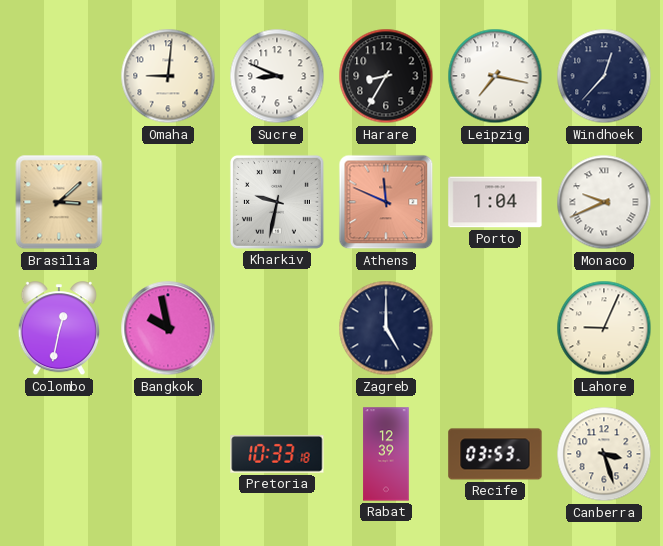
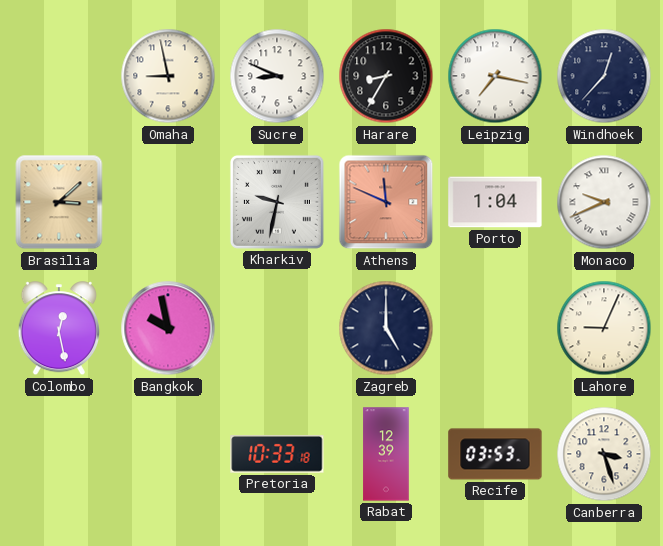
Omaha: 9:01 -> 8:58 (168, 76)
Colombo: 12:32 -> 12:28 (58, 329)
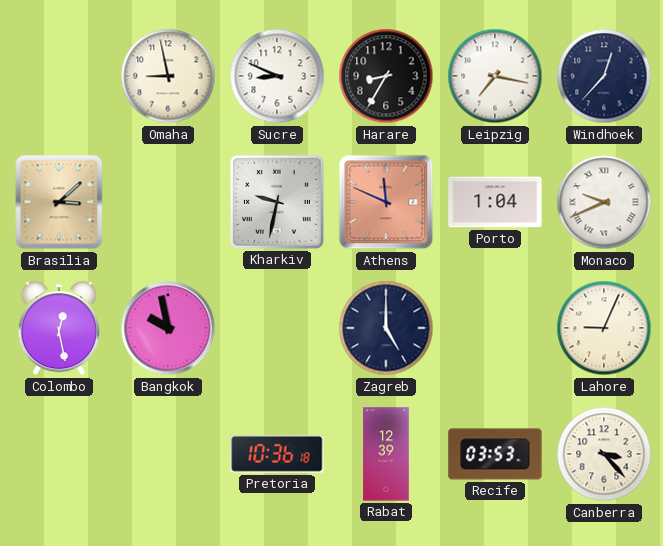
Pretoria: 10:33 -> 10:36 (277, 455)
Canberra: 3:27 -> 3:23 (604, 454)
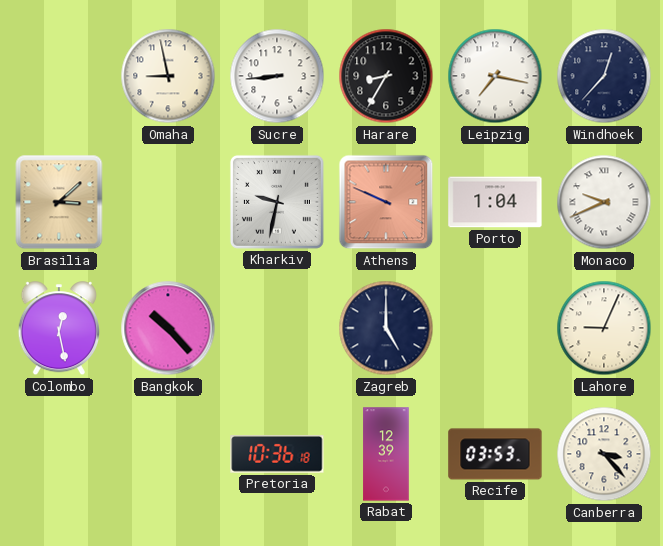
Sucre: 8:49 -> 8:44 (277, 76)
Athens: 11:49 -> 9:49 (386, 202)
Bangkok: 9:58 -> 10:23 (168, 328)
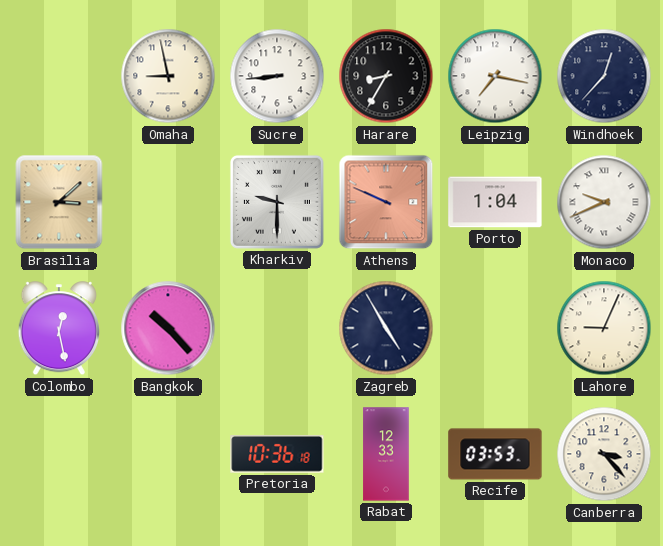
Kharkiv: 9:32 -> 9:30 (277, 202)
Zagreb: 5:00 -> 4:55 (386, 328)
Rabat: 12:39 -> 12:33 (386, 454)
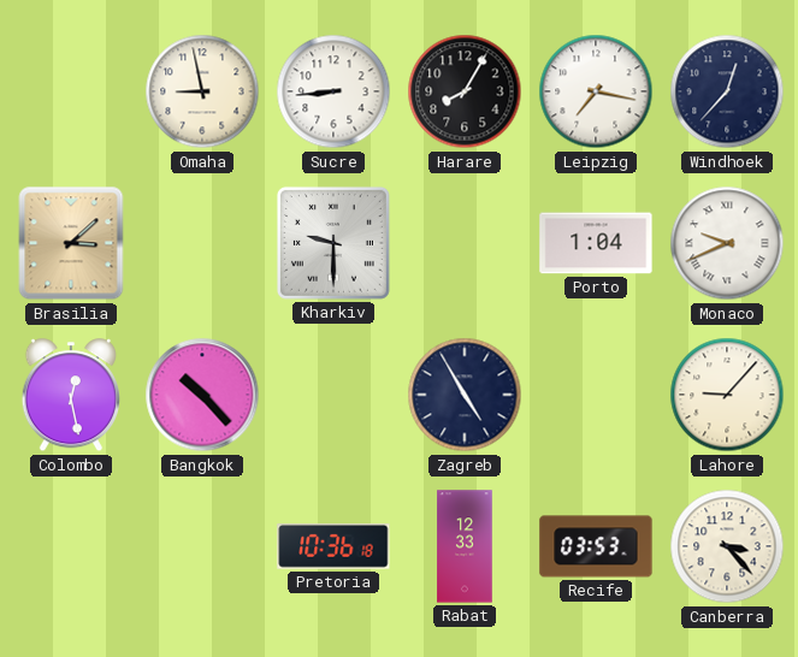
Harare: 8:35 -> 8:05 (465, 91)
Athens: 9:49 -> none (386, 202)
Lahore: 9:04 -> 9:07 (727, 395)
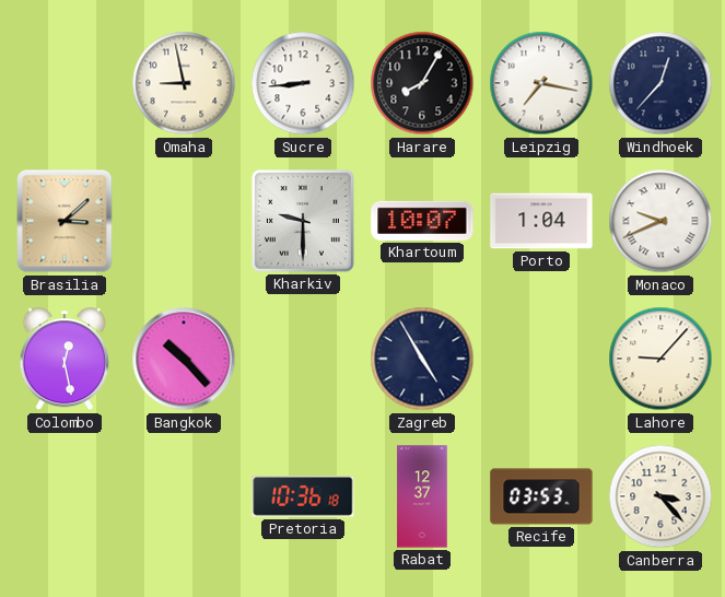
Khartoum: none -> 10:07 (422, 221)
Rabat: 12:33 -> 12:37 (422, 496)
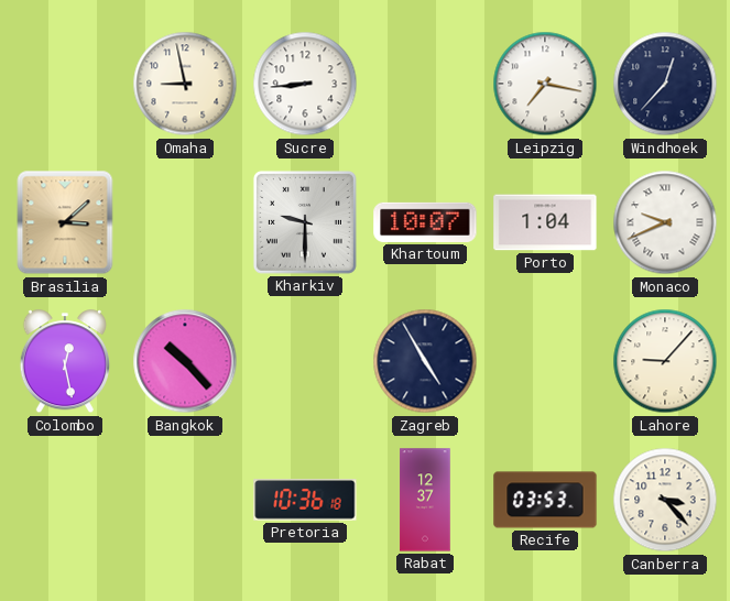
Harare: 8:05 -> none (422, 83)
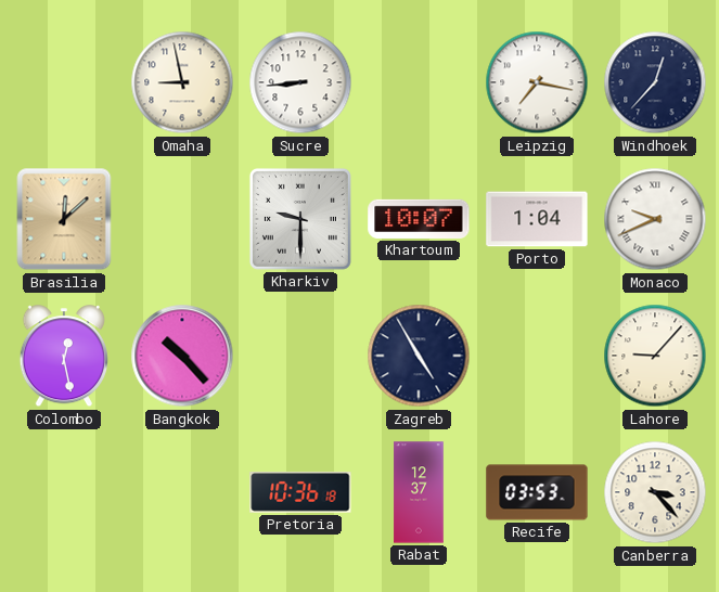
Brasilia: 3:08 -> 12:08 (64, 219)
